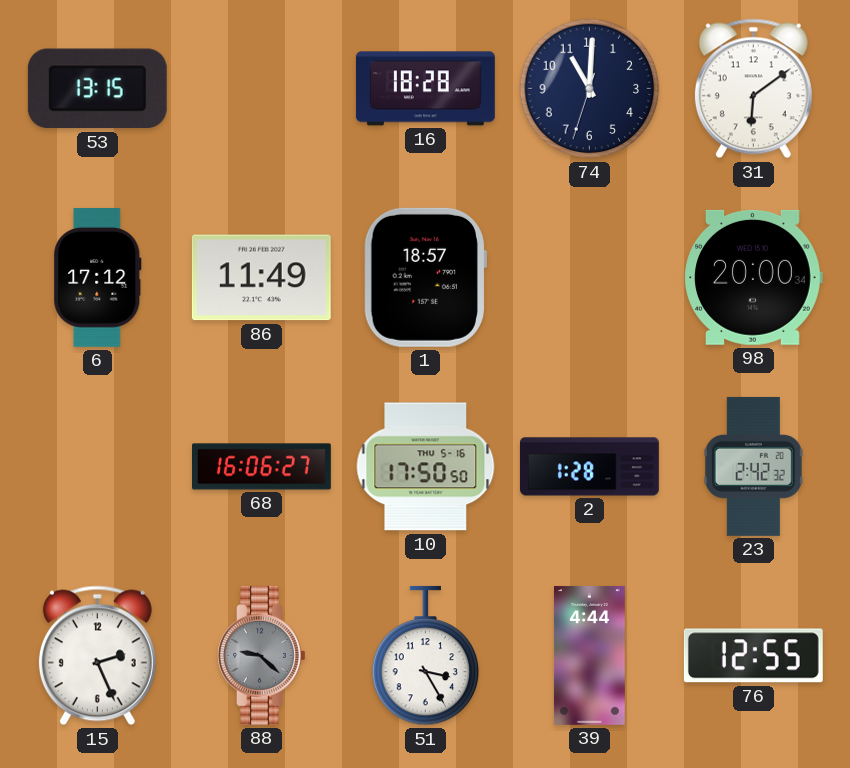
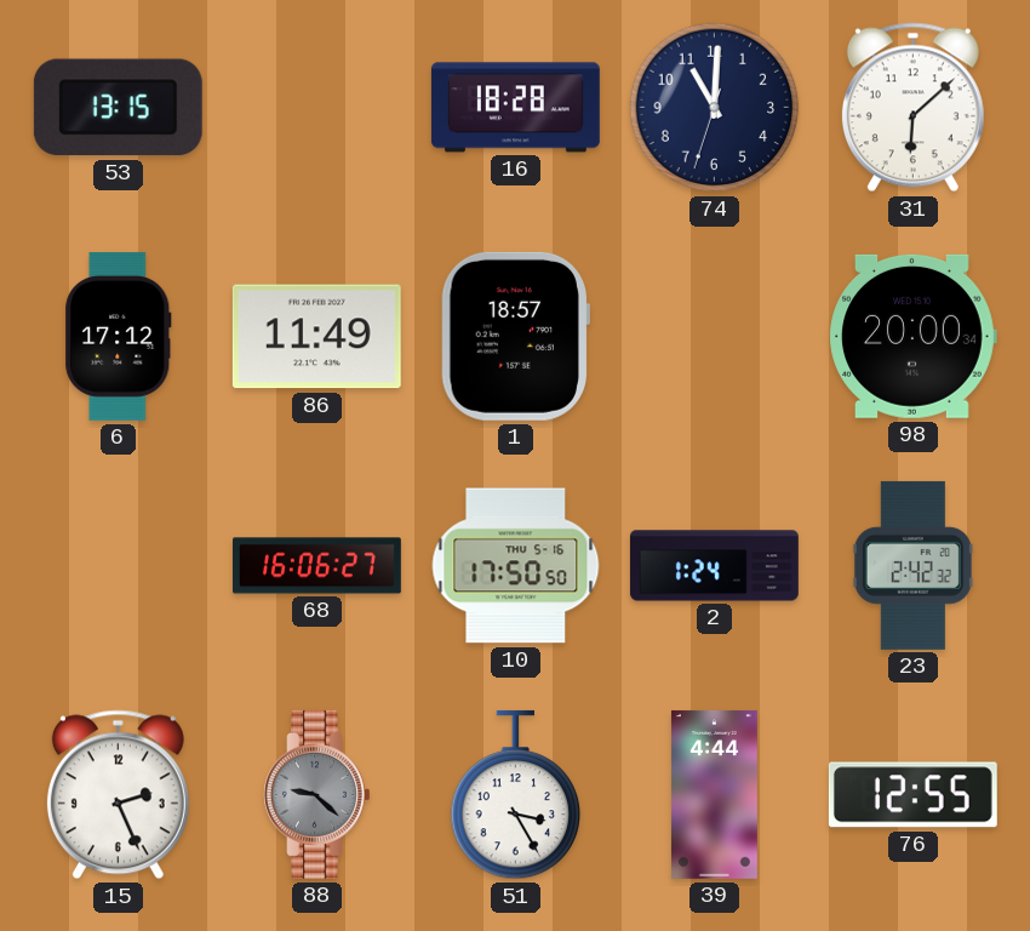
31: 6:09 -> 6:08 (912, 108)
2: 1:28 -> 1:24 (714, 566)
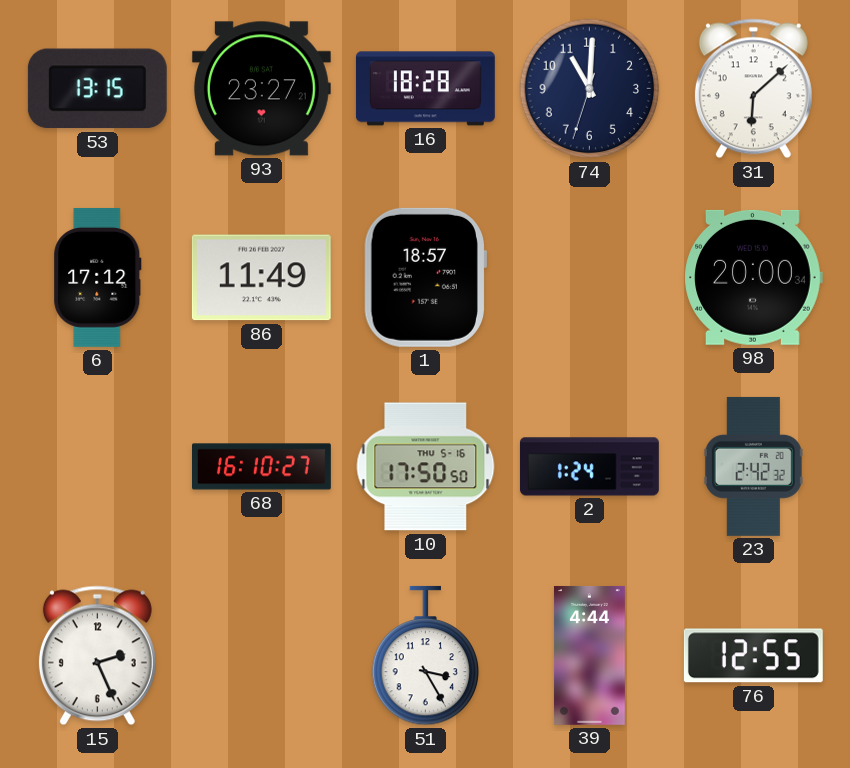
93: none -> 23:27 (261, 89)
68: 16:06 -> 16:10 (262, 467)
88: 9:22 -> none (317, 794)
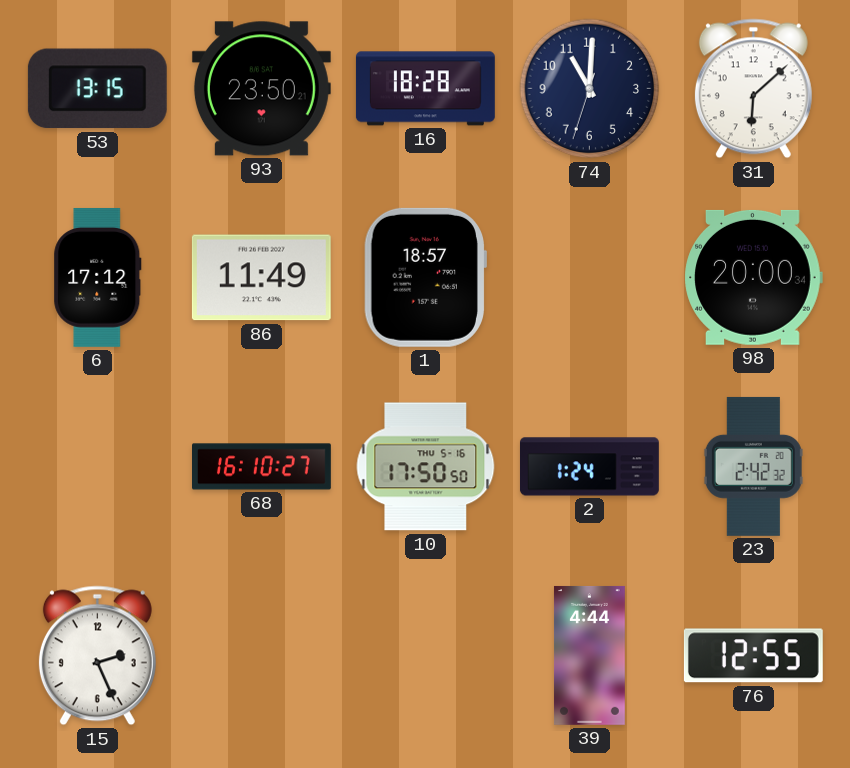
93: 23:27 -> 23:50 (261, 89)
51: 3:25 -> none (426, 656)
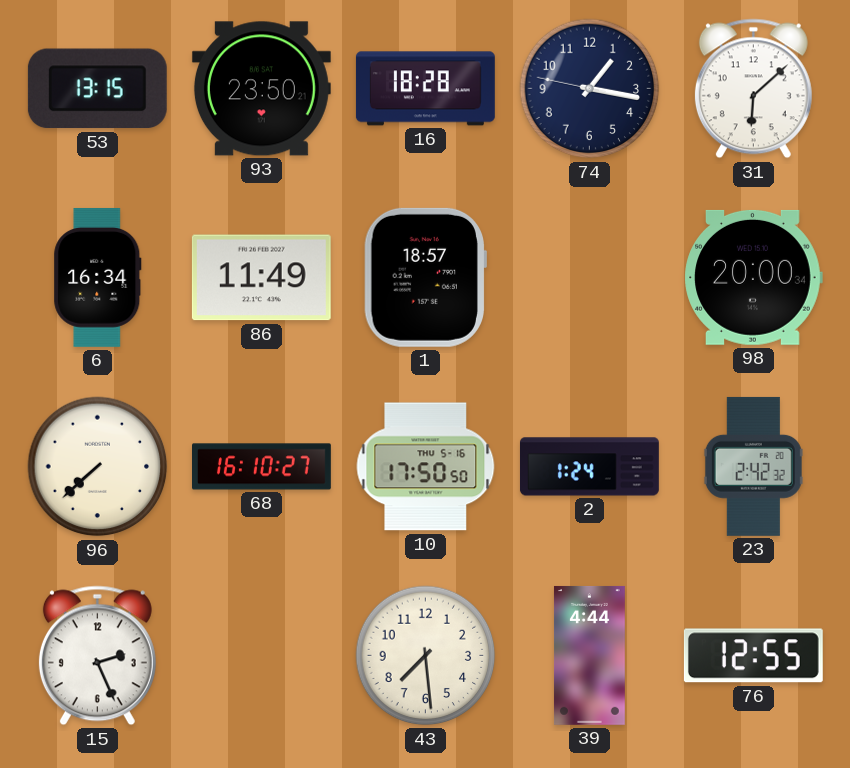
74: 11:00 -> 1:16 (590, 89)
6: 17:12 -> 16:34 (98, 277)
96: none -> 7:38 (98, 467)
43: none -> 7:29 (426, 656)
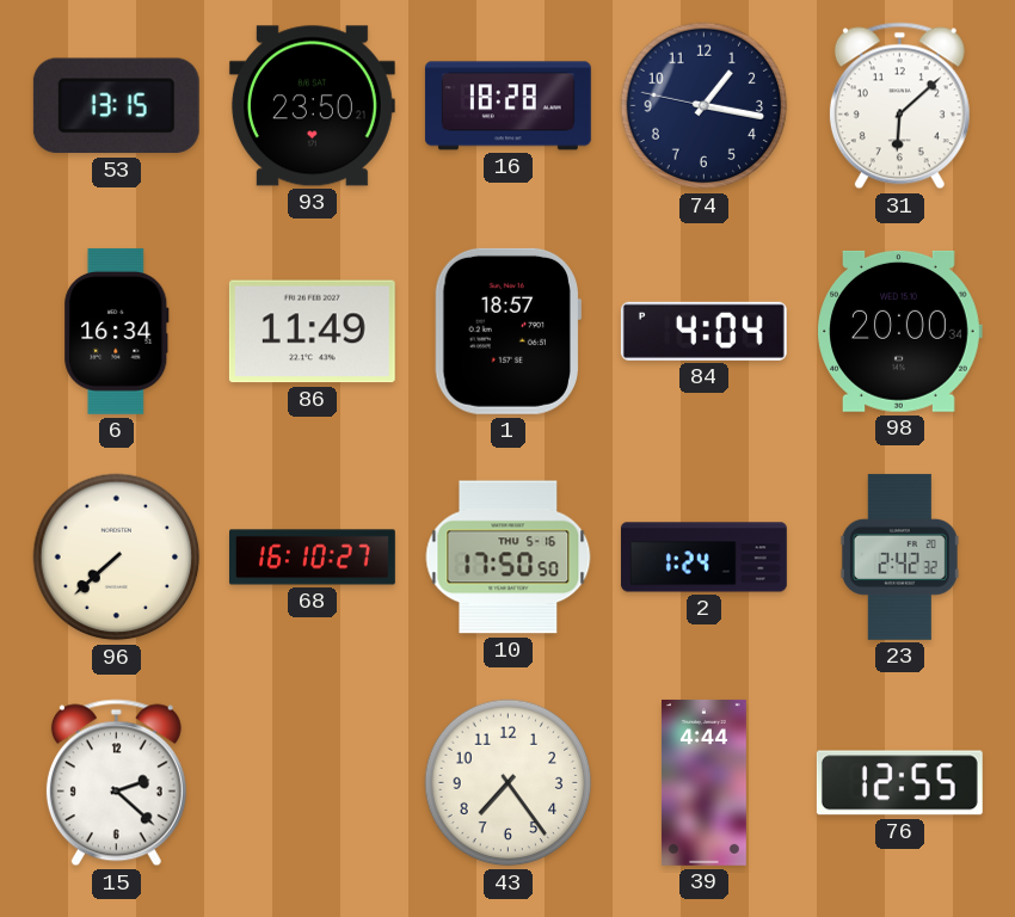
84: none -> 4:04 (703, 331)
15: 2:26 -> 2:22 (116, 783)
43: 7:29 -> 7:24 (509, 783)
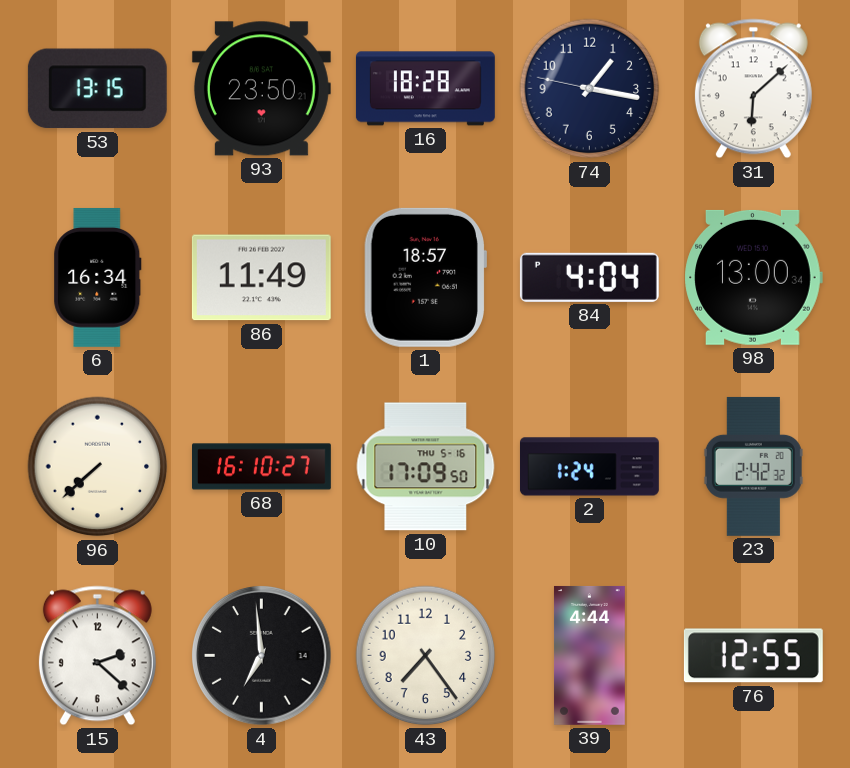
98: 20:00 -> 13:00 (753, 277)
10: 17:50 -> 17:09 (426, 467)
4: none -> 6:59 (262, 656)
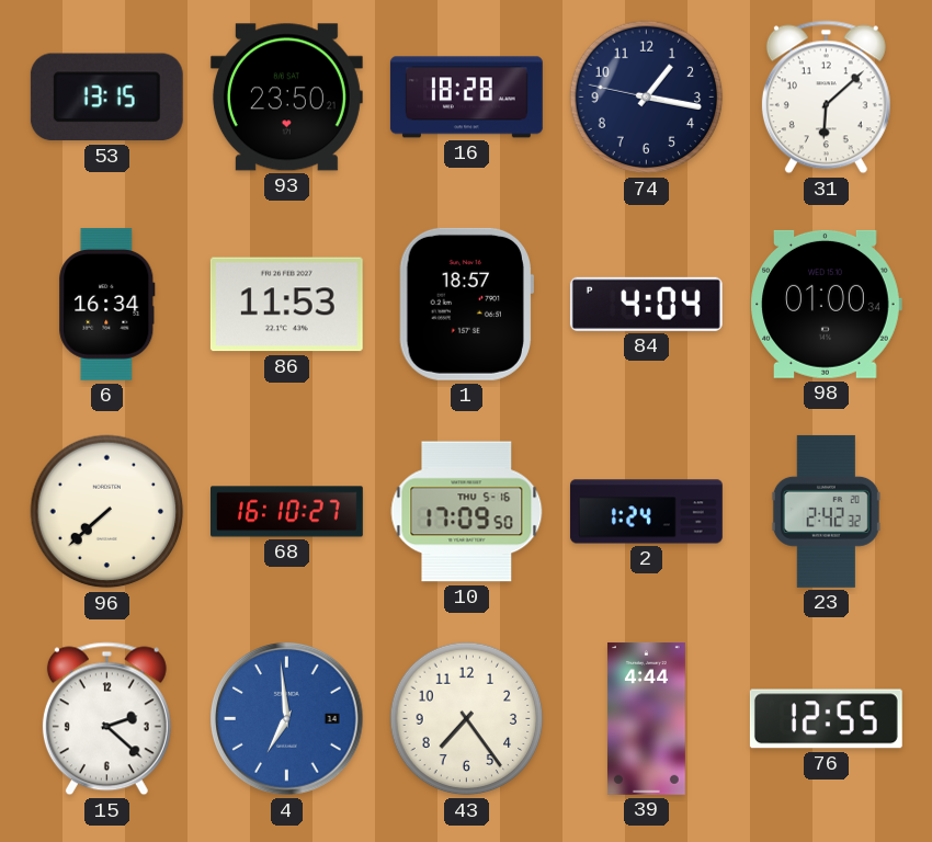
86: 11:49 -> 11:53 (286, 305)
98: 13:00 -> 01:00 (826, 304)
4 dial: black -> blue (287, 719)
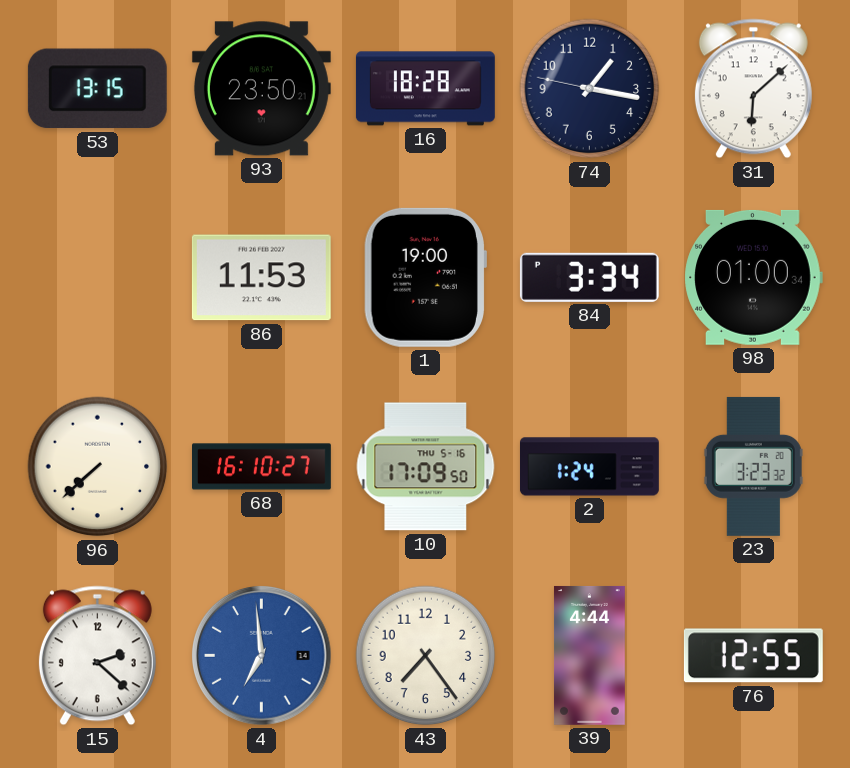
6: 16:34 -> none (107, 304)
1: 18:57 -> 19:00 (425, 277)
84: 4:04 -> 3:34 (589, 277)
23: 2:42 -> 3:23 (753, 466)
